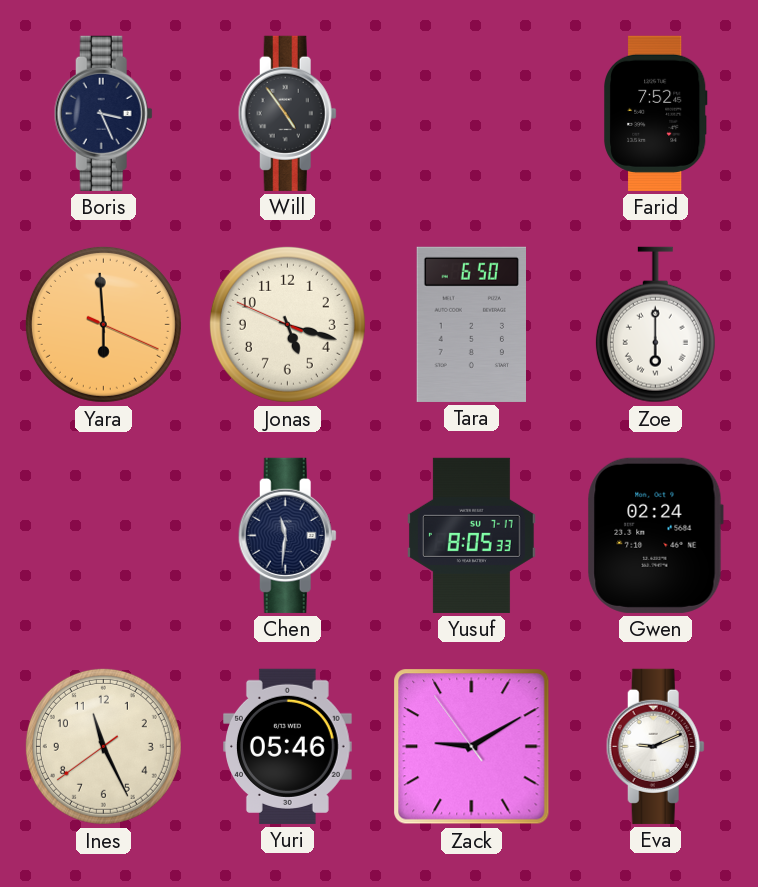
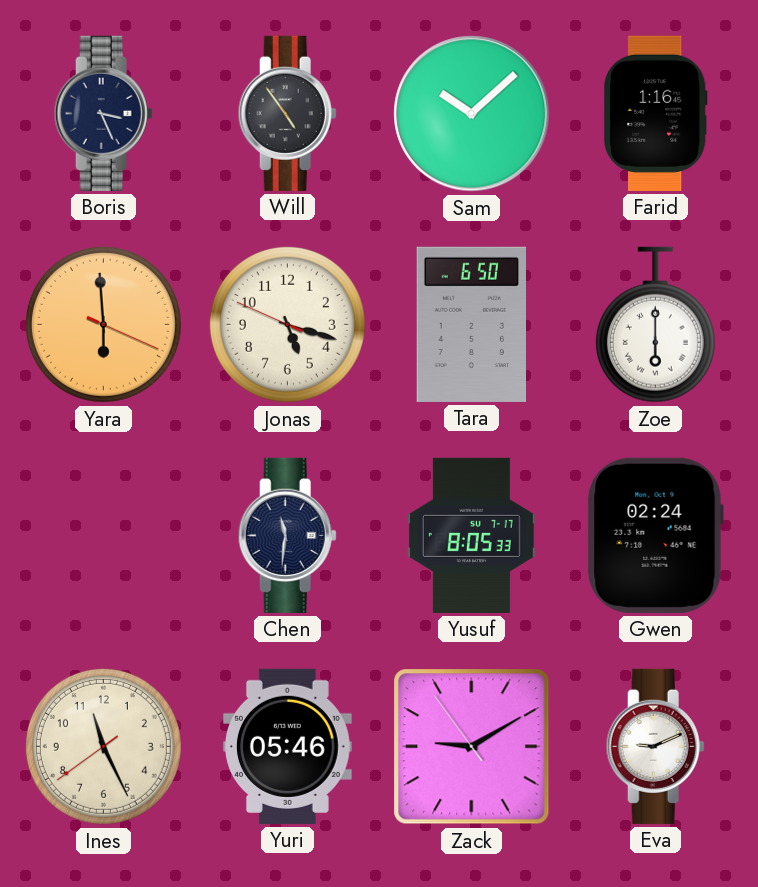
Sam: none -> 10:08 (472, 114)
Farid: 7:52 -> 1:16 (656, 113)
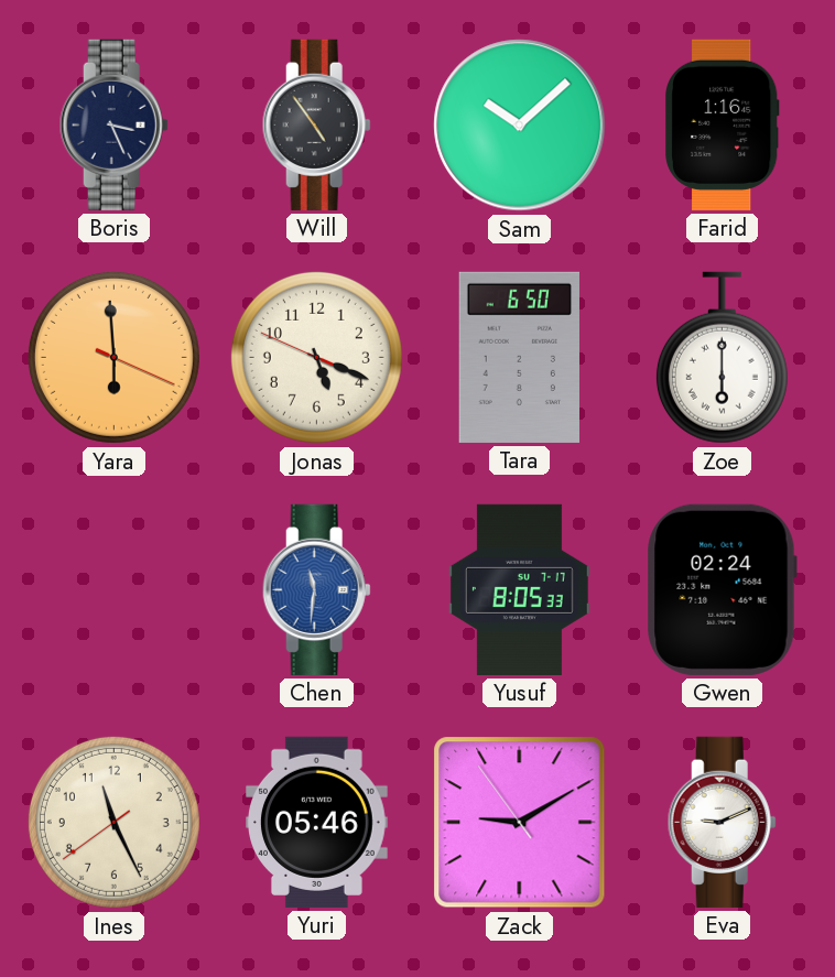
Jonas: 5:17 -> 5:18 (316, 357)
Chen dial: navy -> blue (316, 589)
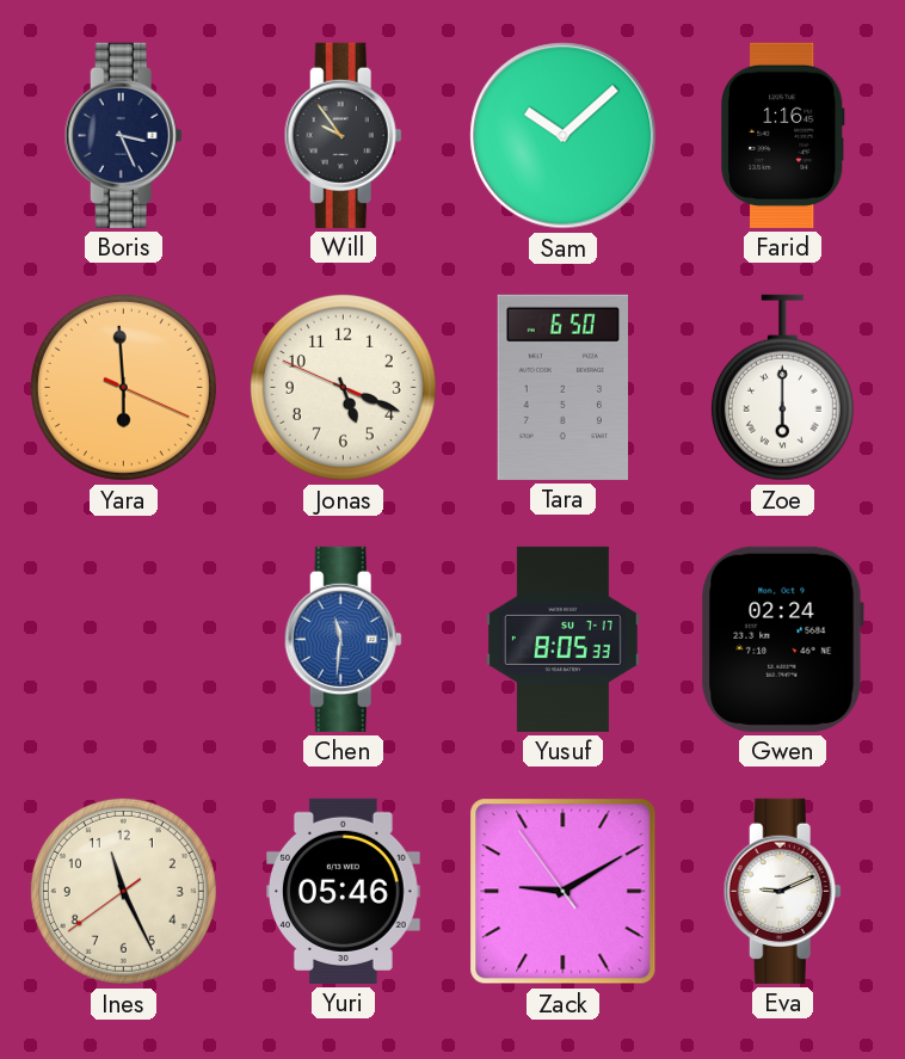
Will: 4:54 -> 9:54 (343, 135)
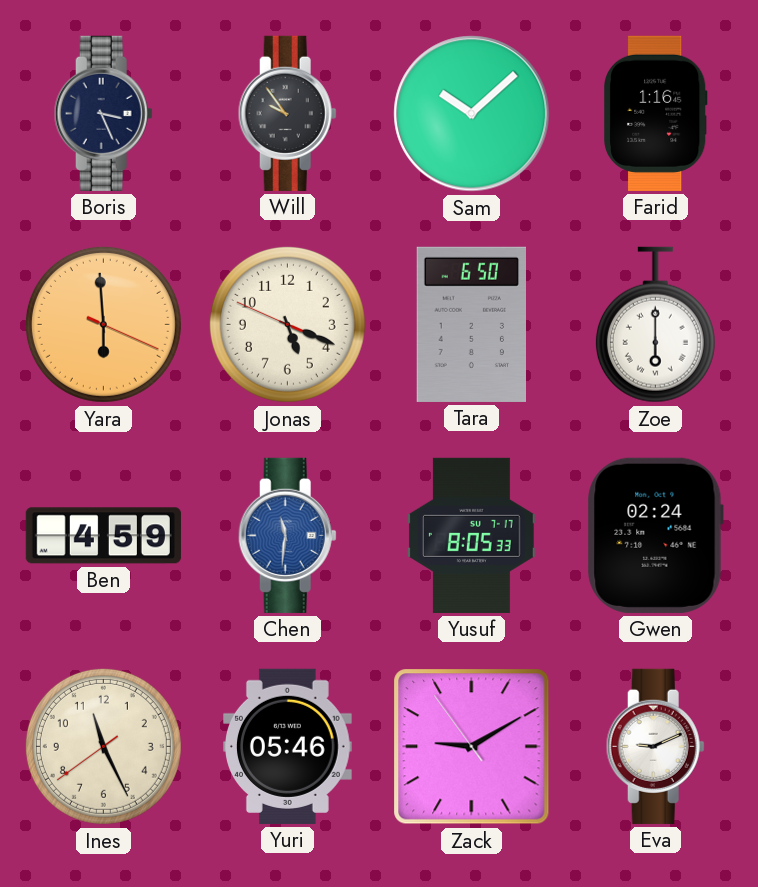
Ben: none -> 4:59 (103, 536)
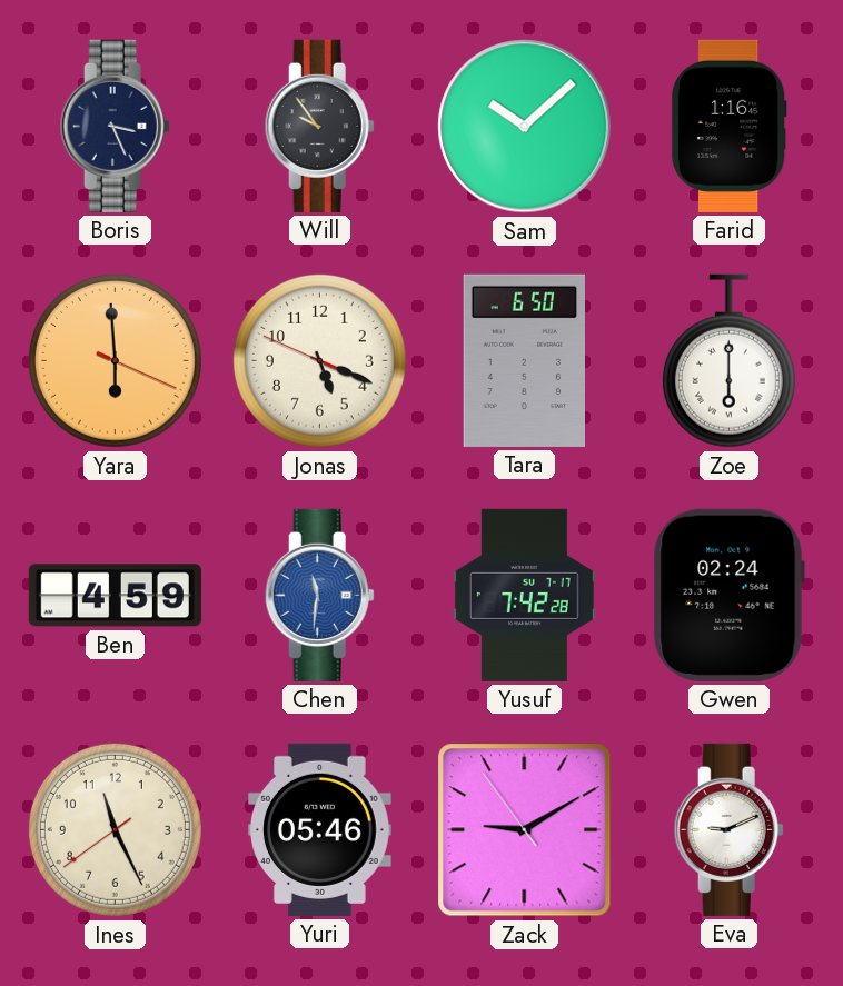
Yusuf: 8:05 -> 7:42 (524, 595)
